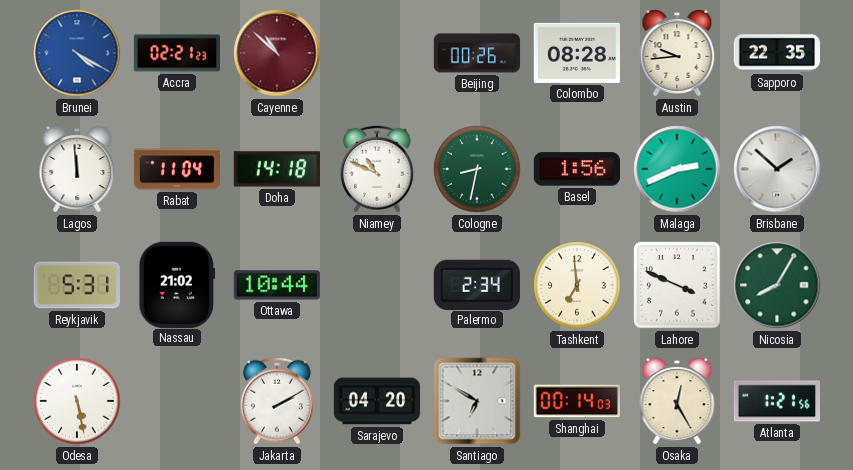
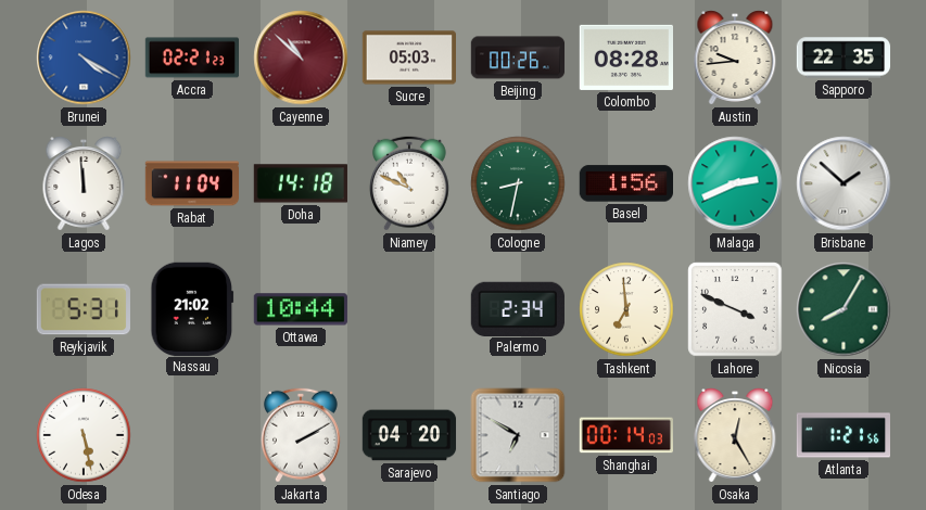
Sucre: none -> 05:03 (408, 58)
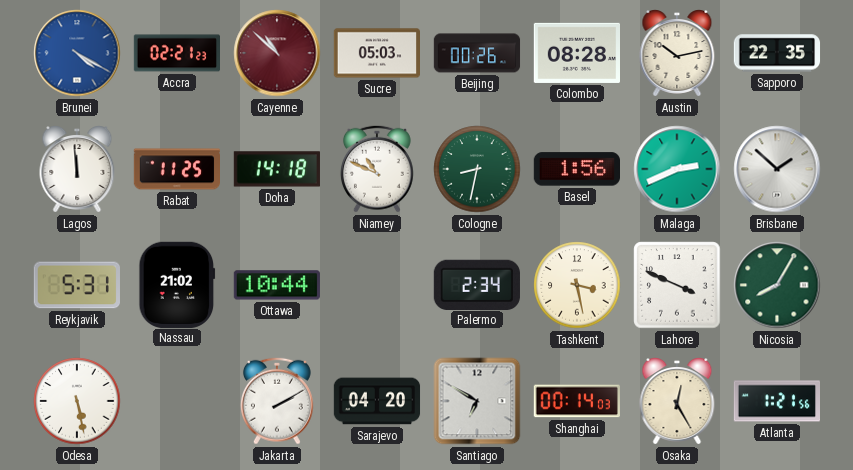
Austin: 9:44 -> 10:13 (677, 53)
Rabat: 11:04 -> 11:25 (176, 169)
Tashkent: 6:59 -> 3:28 (577, 285)
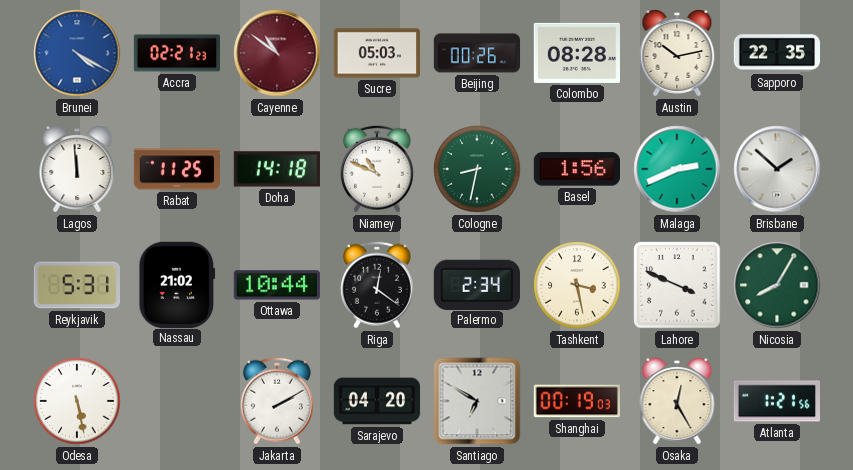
Cayenne: 10:52 -> 10:51 (277, 53)
Riga: none -> 12:21 (377, 285)
Shanghai: 00:14 -> 00:19 (577, 401)
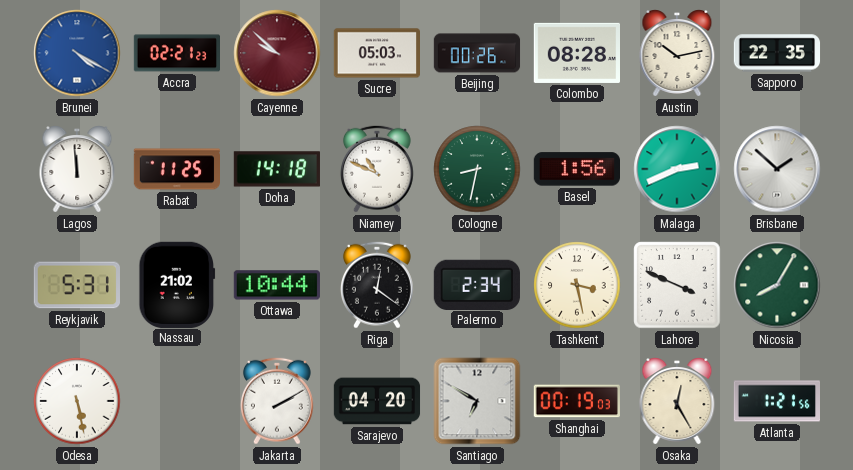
Cayenne: 10:51 -> 9:52 (277, 53)
